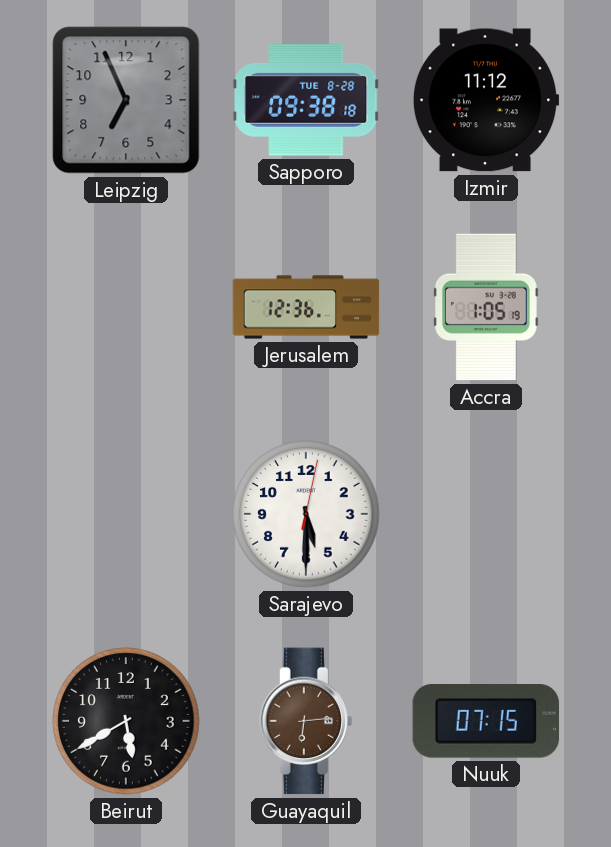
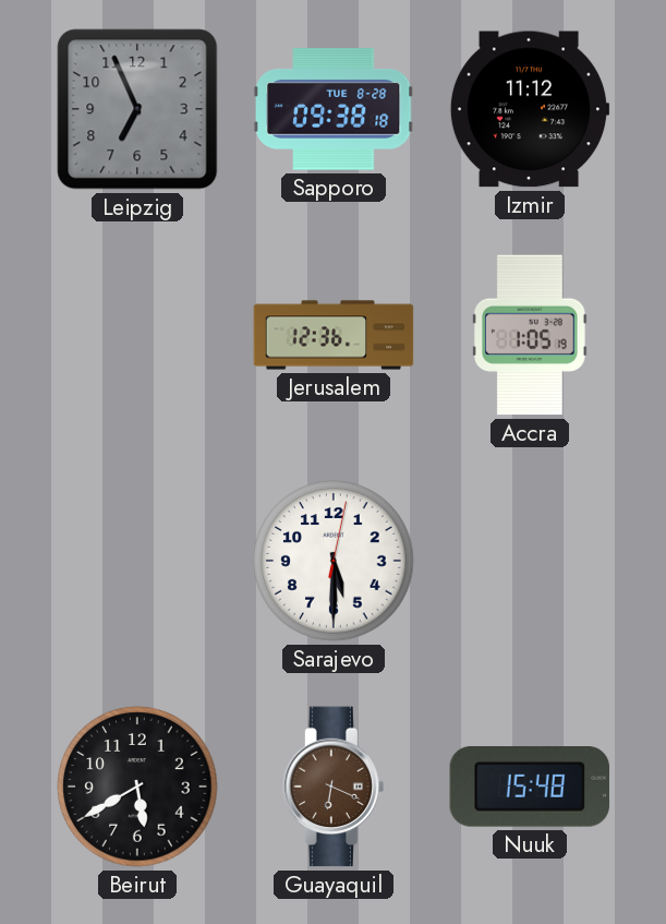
Guayaquil: 6:14 -> 6:19 (332, 787)
Nuuk: 07:15 -> 15:48 (530, 788)
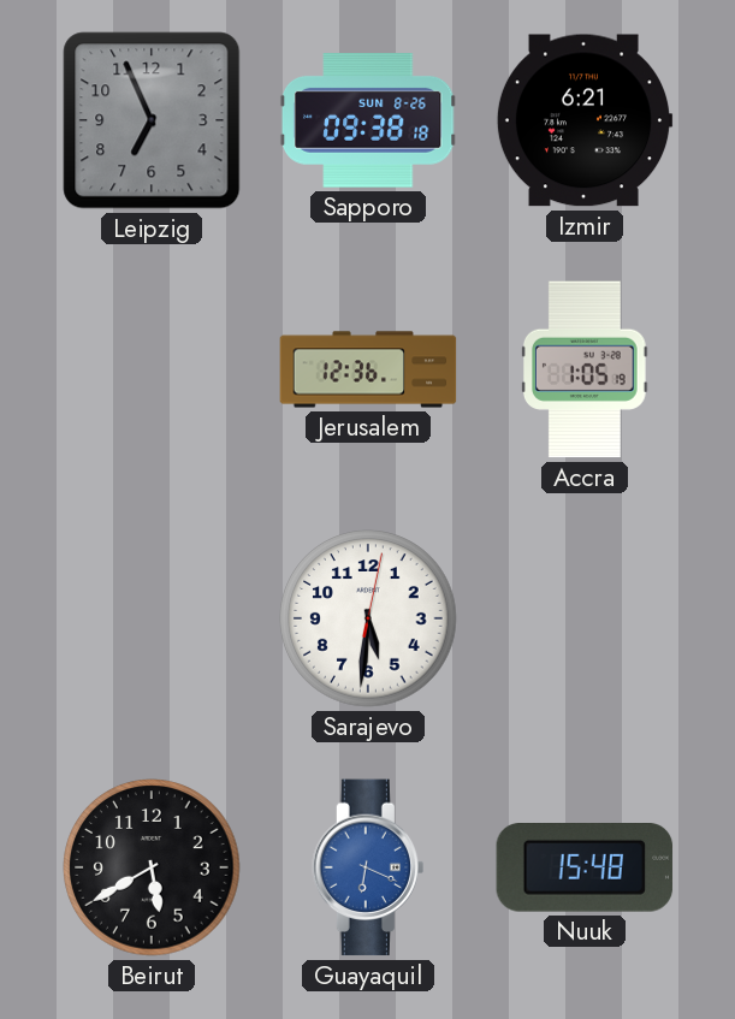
Sapporo date: TUE 8-28 -> SUN 8-26 (368, 122)
Izmir: 11:12 -> 6:21 (585, 120)
Sarajevo: 5:30 -> 5:31 (368, 618)
Guayaquil dial: brown -> blue (367, 867)
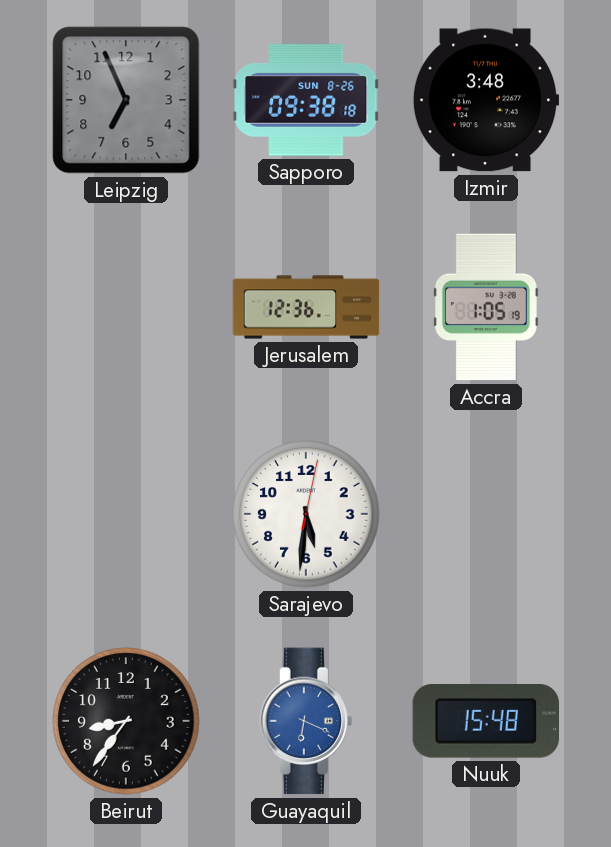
Izmir: 6:21 -> 3:48 (486, 100)
Beirut: 5:40 -> 8:36 (126, 721)
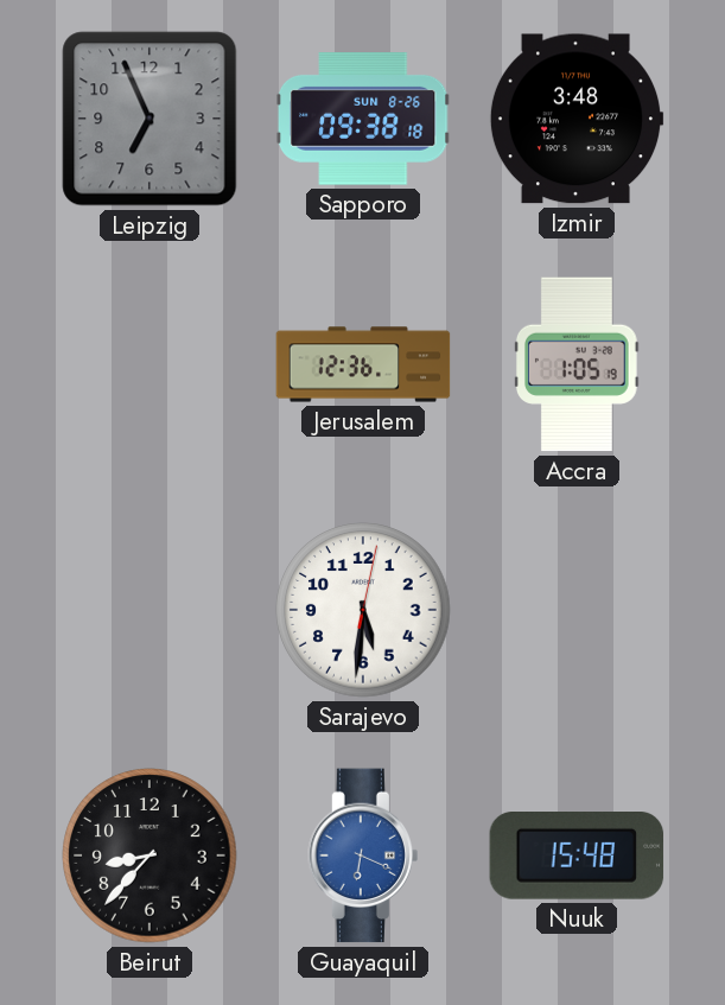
Beirut: 8:36 -> 8:37 (150, 855)
